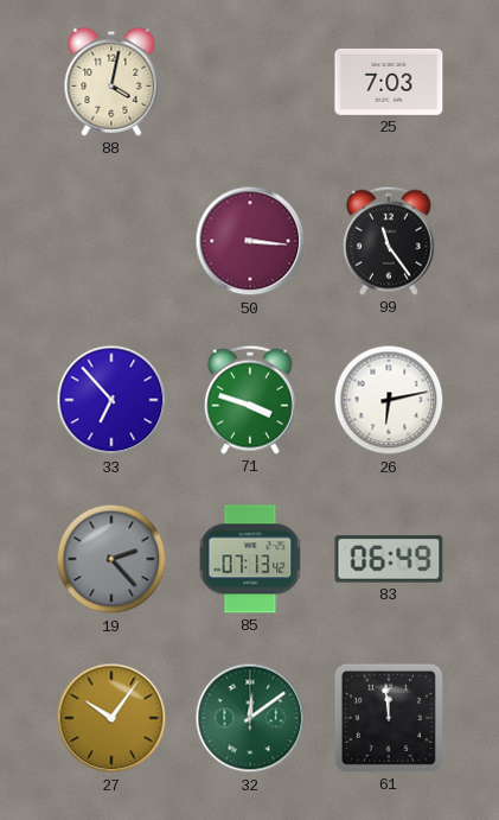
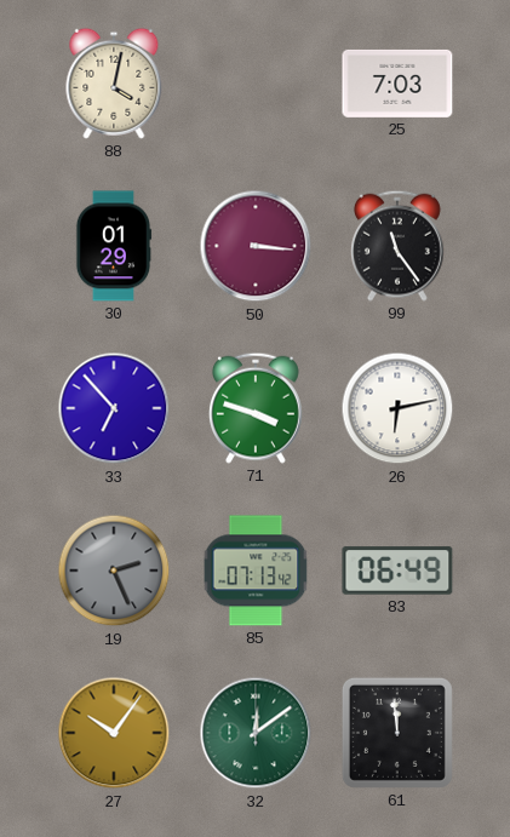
30: none -> 01:29 (114, 246)
19: 2:23 -> 2:26 (114, 571)
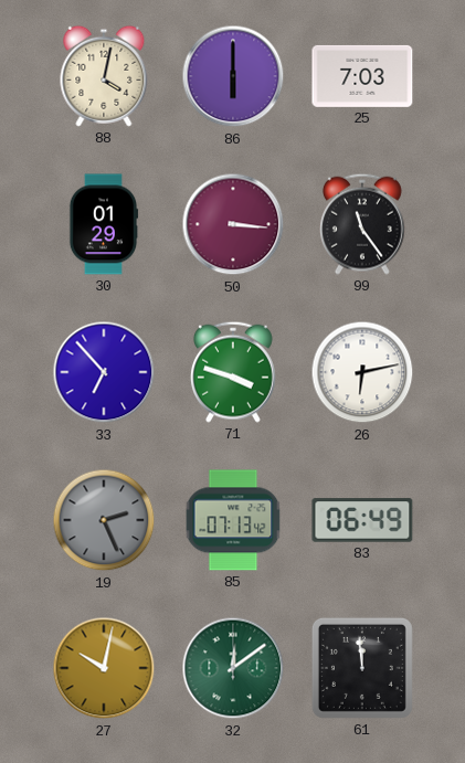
86: none -> 6:00 (233, 76)
27: 10:06 -> 10:02 (104, 668)
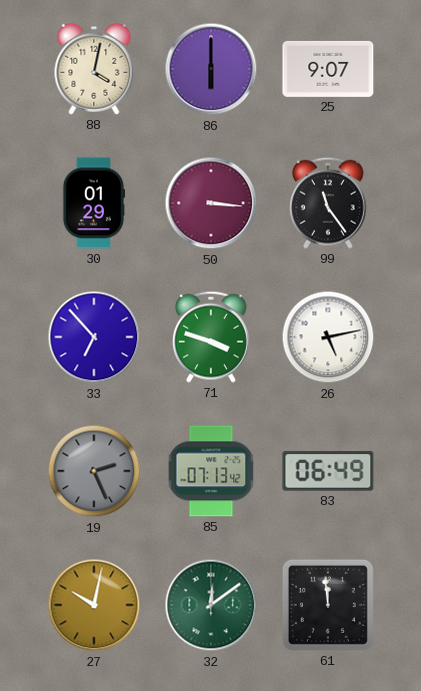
25: 7:03 -> 9:07 (328, 69)
26: 6:13 -> 5:13 (328, 337)
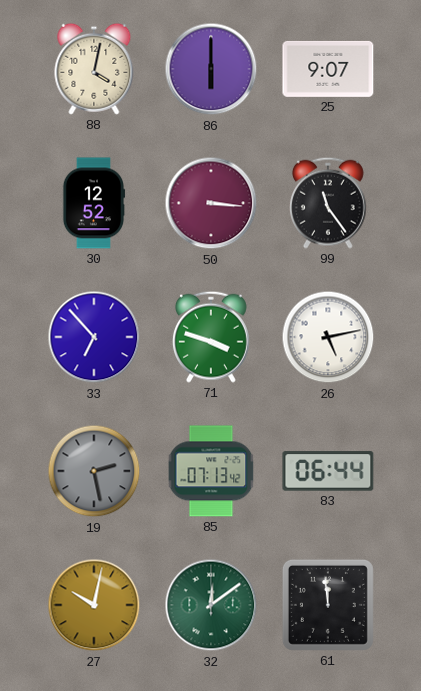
30: 01:29 -> 12:52 (94, 203)
19: 2:26 -> 2:28 (94, 471)
83: 06:49 -> 06:44 (328, 471)
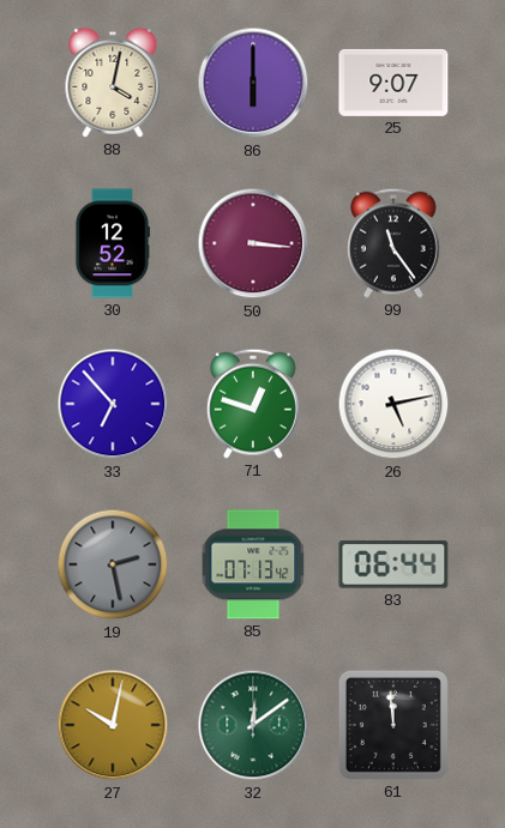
71: 3:48 -> 12:48 (253, 404)
